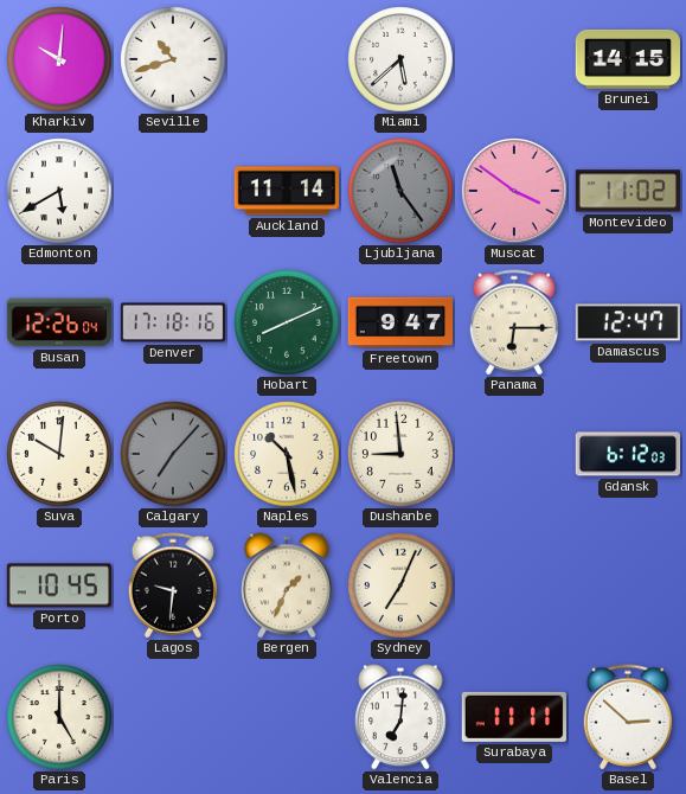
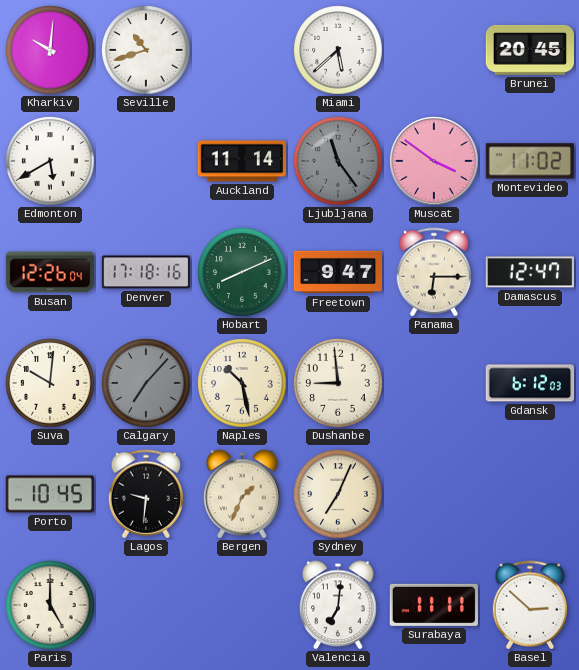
Brunei: 14:15 -> 20:45 (529, 50)
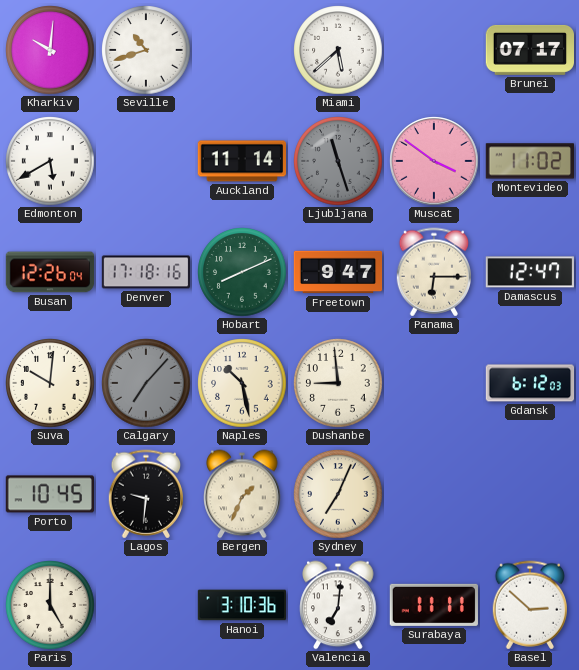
Brunei: 20:45 -> 07:17 (529, 50)
Ljubljana: 11:24 -> 11:27 (338, 161)
Hanoi: none -> 3:10 (242, 605)
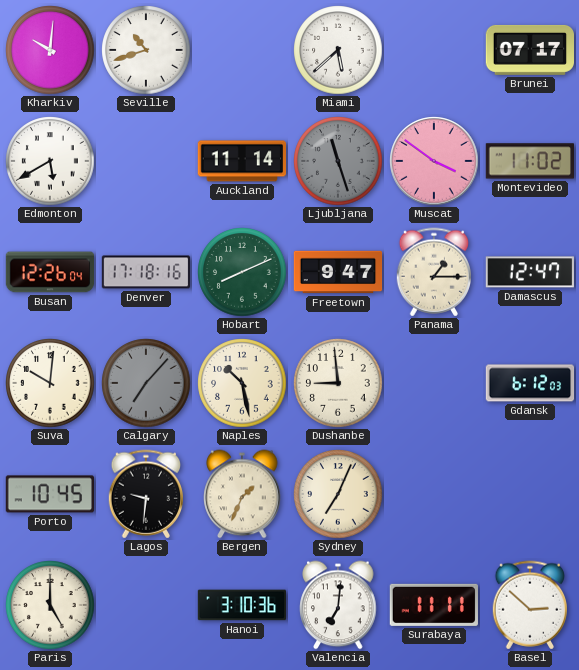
Panama: 6:15 -> 1:15 (434, 272)
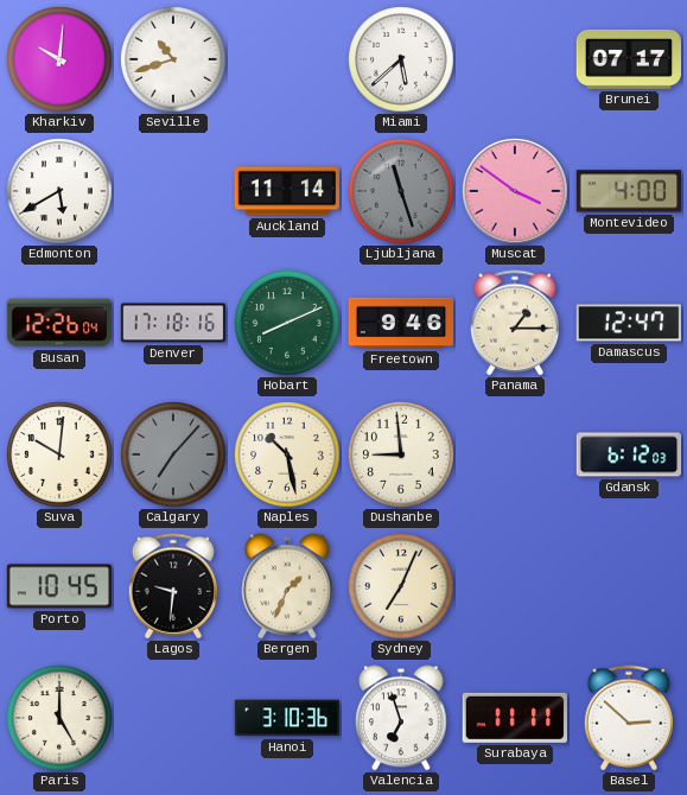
Montevideo: 11:02 -> 4:00 (628, 191)
Freetown: 9:47 -> 9:46 (401, 323)
Valencia: 7:01 -> 6:57 (401, 718)
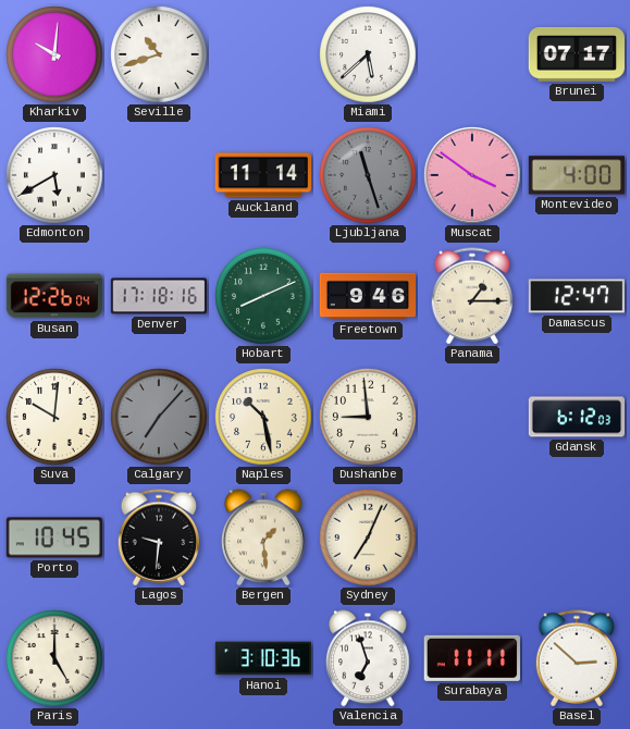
Bergen: 1:34 -> 1:29 (263, 538)
